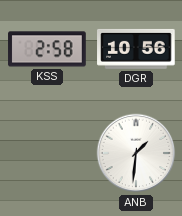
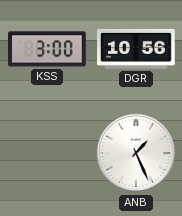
KSS: 2:58 -> 3:00 (47, 49)
ANB: 1:31 -> 1:26 (136, 153)
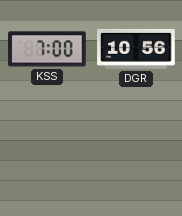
KSS: 3:00 -> 7:00 (47, 49)
ANB: 1:26 -> none (136, 153)
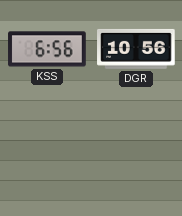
KSS: 7:00 -> 6:56 (47, 49)
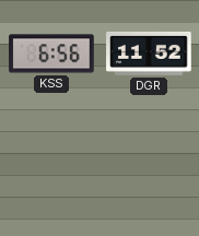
DGR: 10:56 -> 11:52 (149, 54)
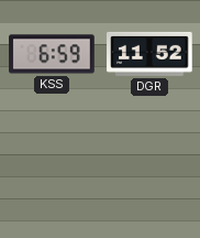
KSS: 6:56 -> 6:59 (52, 54)
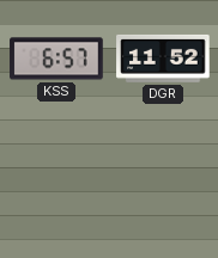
KSS: 6:59 -> 6:57 (56, 59)
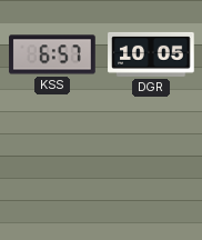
DGR: 11:52 -> 10:05 (151, 54)
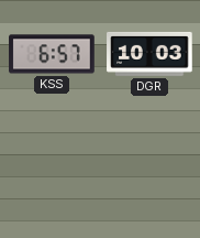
DGR: 10:05 -> 10:03 (149, 54)
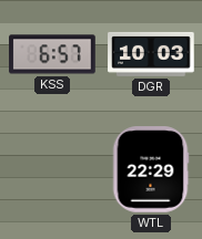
WTL: none -> 22:29 (151, 169)
